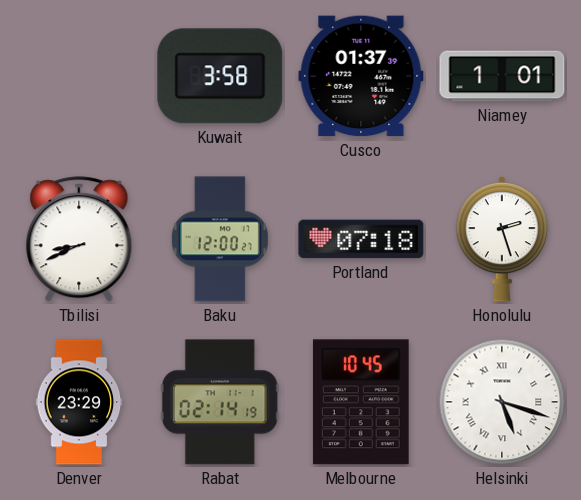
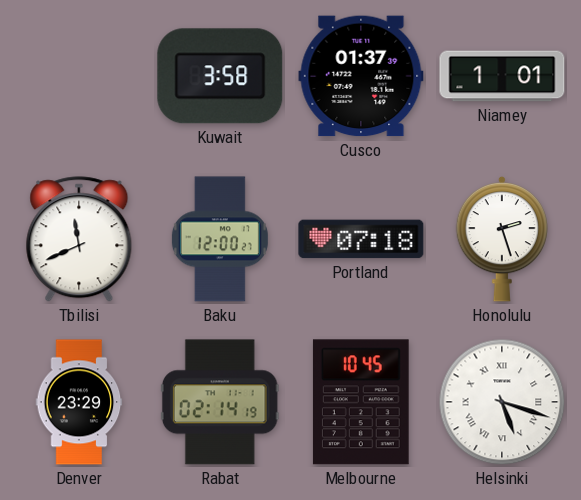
Tbilisi: 8:41 -> 11:41 (79, 240)
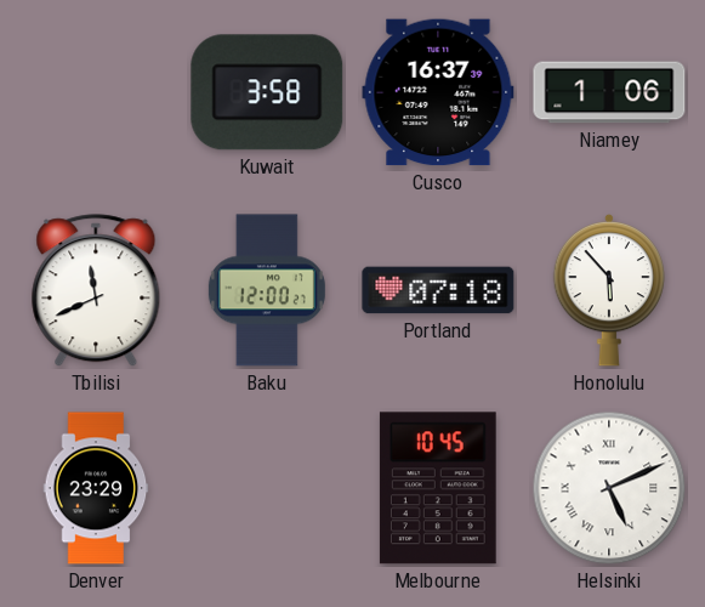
Cusco: 01:37 -> 16:37 (438, 92)
Niamey: 1:01 -> 1:06 (609, 92)
Honolulu: 2:27 -> 5:53 (608, 290)
Rabat: 02:14 -> none (220, 402)
Helsinki: 5:18 -> 5:11 (609, 488)
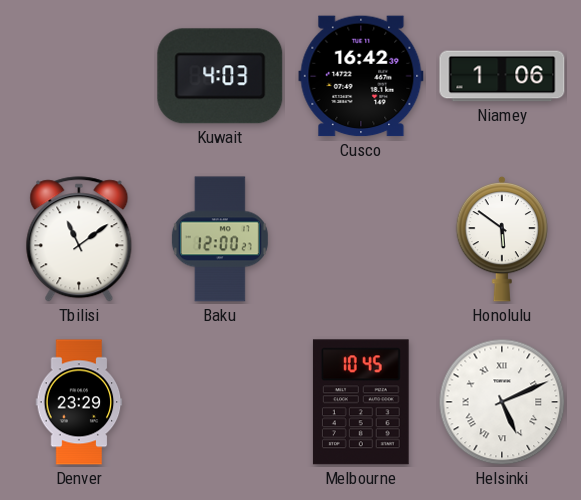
Kuwait: 3:58 -> 4:03 (220, 76)
Cusco: 16:37 -> 16:42 (361, 76)
Tbilisi: 11:41 -> 11:09 (79, 240)
Portland: 07:18 -> none (438, 290)
Honolulu: 5:53 -> 5:51 (501, 239)
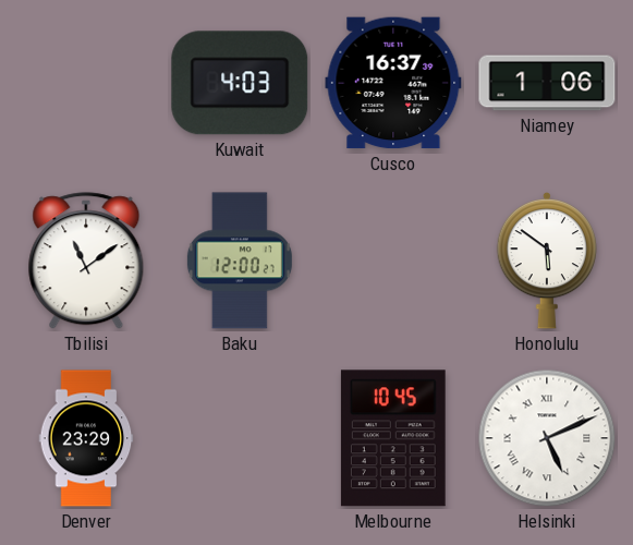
Cusco: 16:42 -> 16:37 (393, 83)
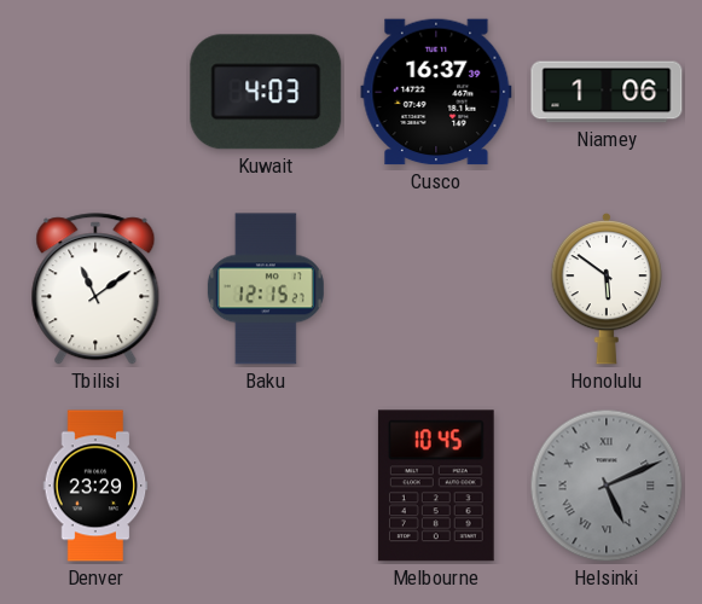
Baku: 12:00 -> 12:15 (266, 289)
Helsinki dial: white -> grey (607, 486)
